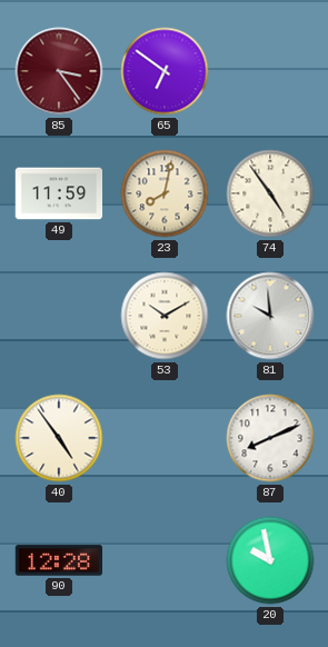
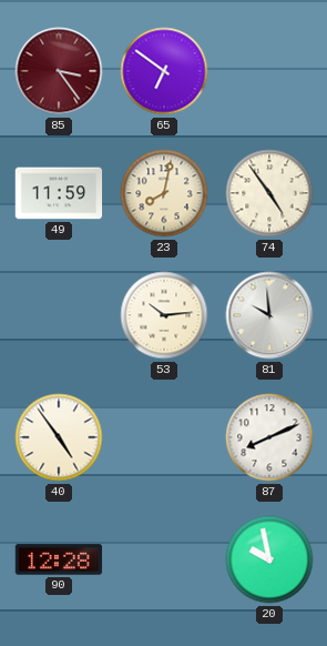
53: 10:10 -> 10:14 (164, 315)
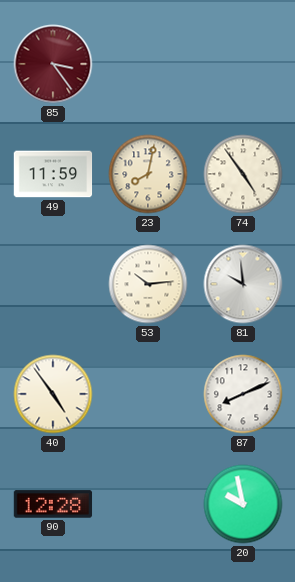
65: 6:51 -> none (164, 71)
